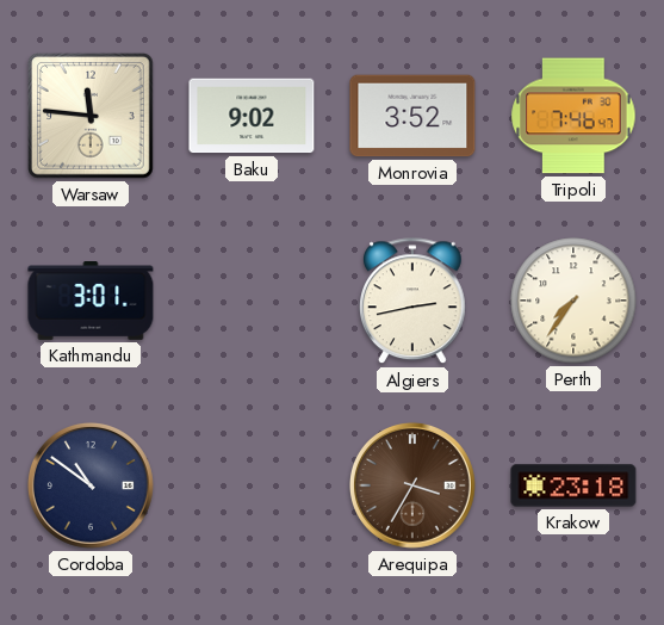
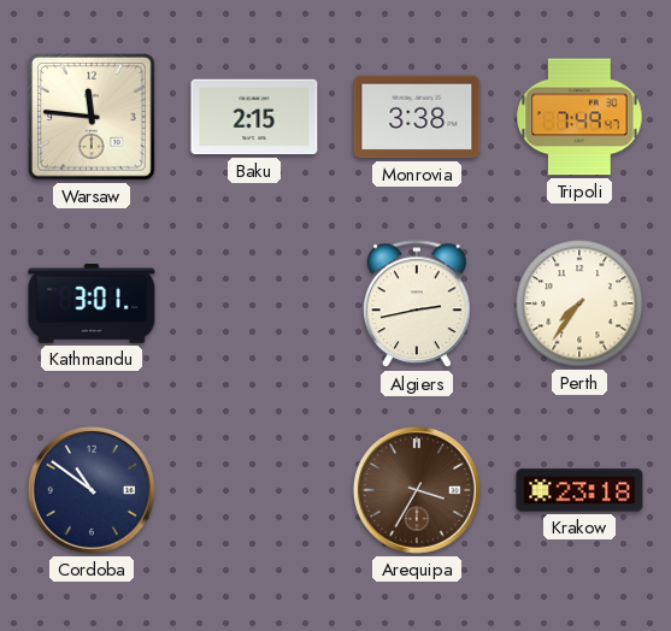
Baku: 9:02 -> 2:15 (254, 117)
Monrovia: 3:52 -> 3:38 (417, 117)
Tripoli: 7:46 -> 7:49 (579, 117)
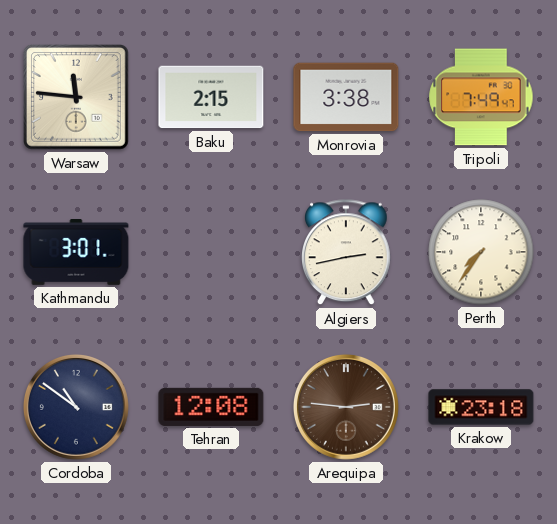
Tehran: none -> 12:08 (211, 407)
Arequipa: 3:35 -> 2:46 (346, 407)
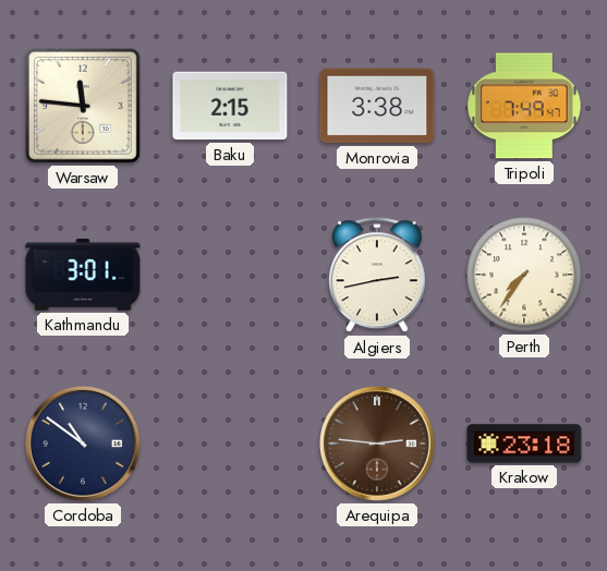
Tehran: 12:08 -> none (211, 407)
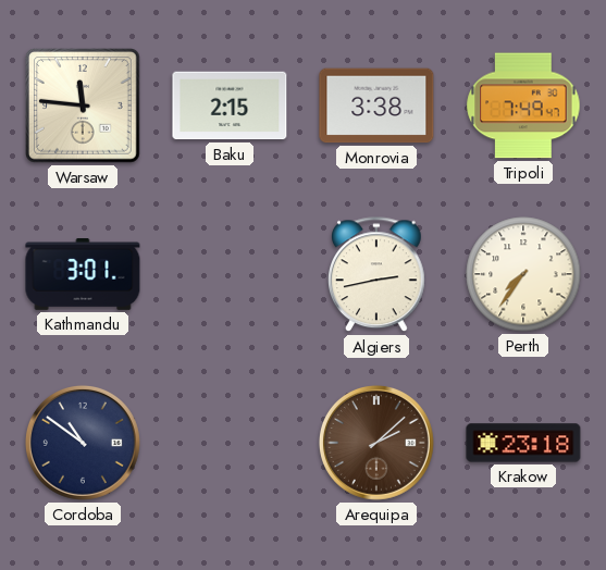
Arequipa: 2:46 -> 2:08 (376, 443)
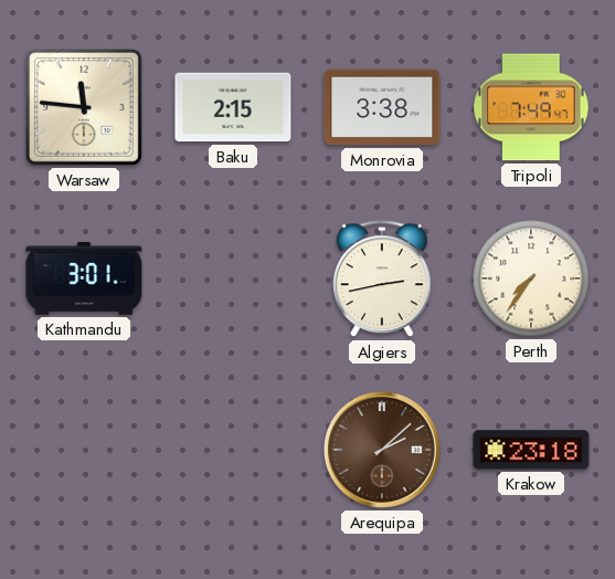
Cordoba: 10:51 -> none (83, 443)
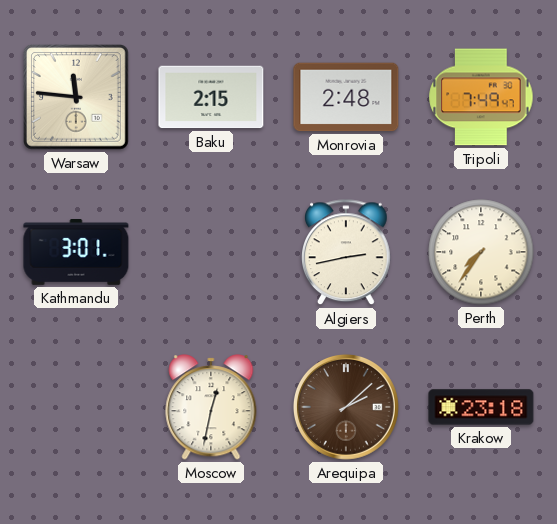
Monrovia: 3:38 -> 2:48 (346, 97)
Moscow: none -> 12:32 (211, 407)
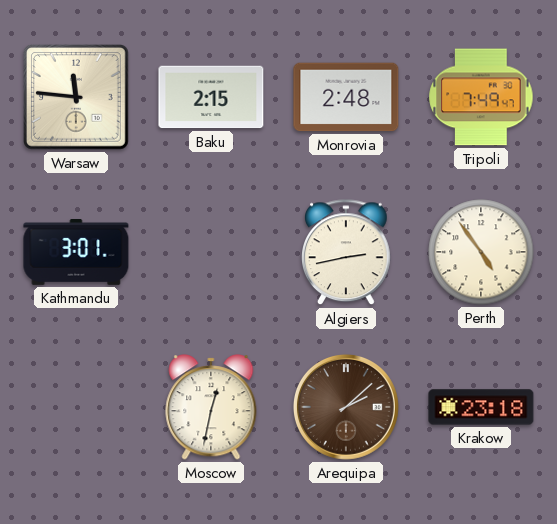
Perth: 7:36 -> 4:54 (481, 252)
